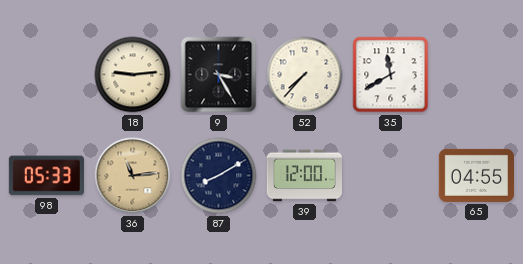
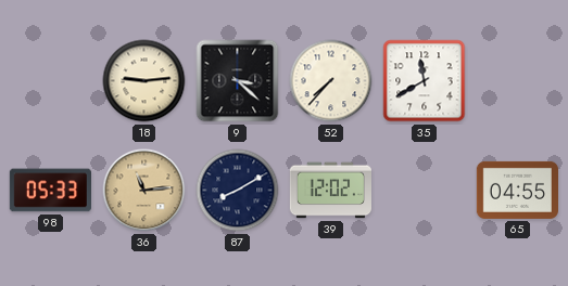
9: 3:25 -> 3:22 (238, 81)
39: 12:00 -> 12:02 (330, 191)
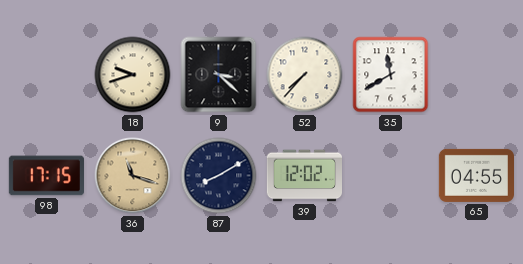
18: 9:14 -> 9:42 (133, 75)
98: 05:33 -> 17:15 (46, 176)
36: 11:14 -> 11:18 (133, 176)
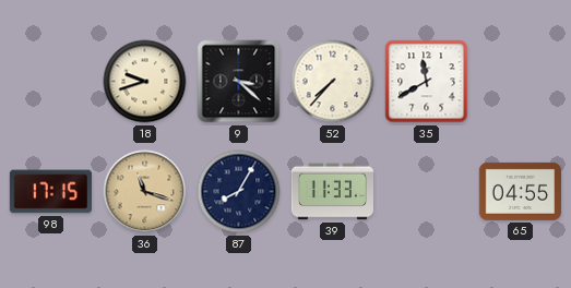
87: 8:10 -> 8:05 (239, 192)
39: 12:02 -> 11:33 (332, 192)
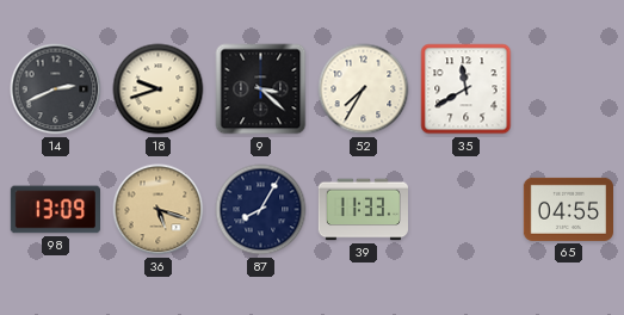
14: none -> 2:41 (56, 89)
52: 7:37 -> 7:35 (364, 89)
98: 17:15 -> 13:09 (55, 210)
36: 11:18 -> 5:18 (159, 210)
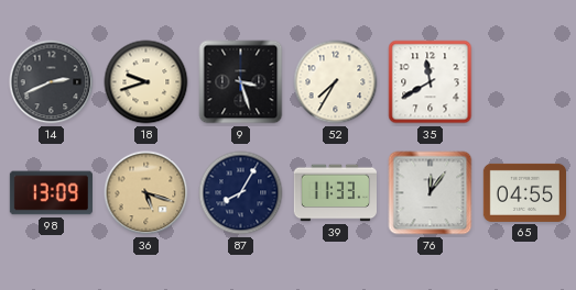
9: 3:22 -> 3:27 (241, 82)
76: none -> 12:06 (431, 193)
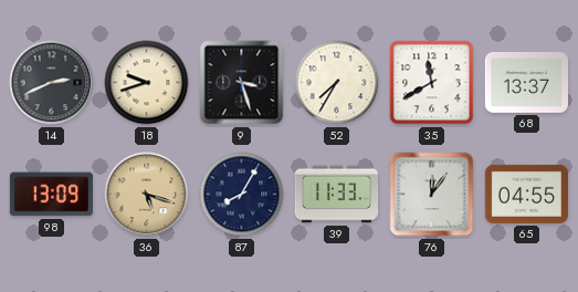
68: none -> 13:37 (526, 82)
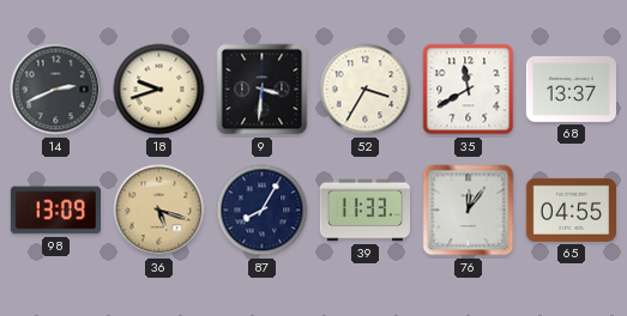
9: 3:27 -> 3:31 (263, 90)
52: 7:35 -> 3:35 (366, 90)
